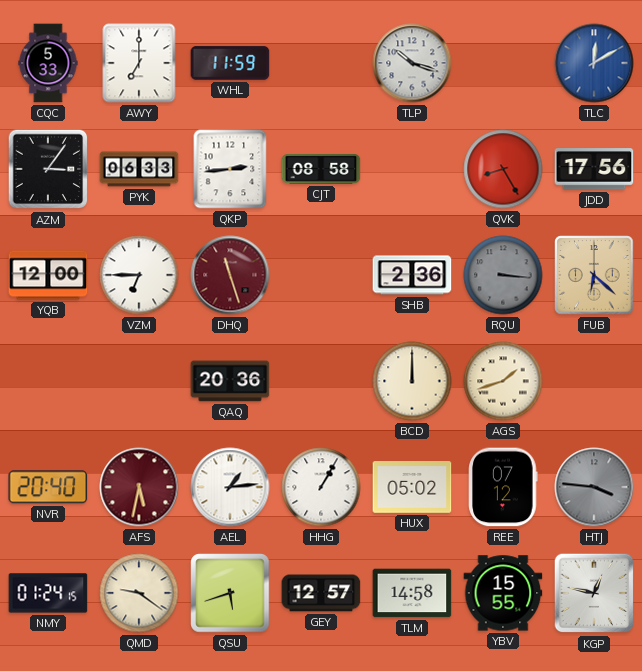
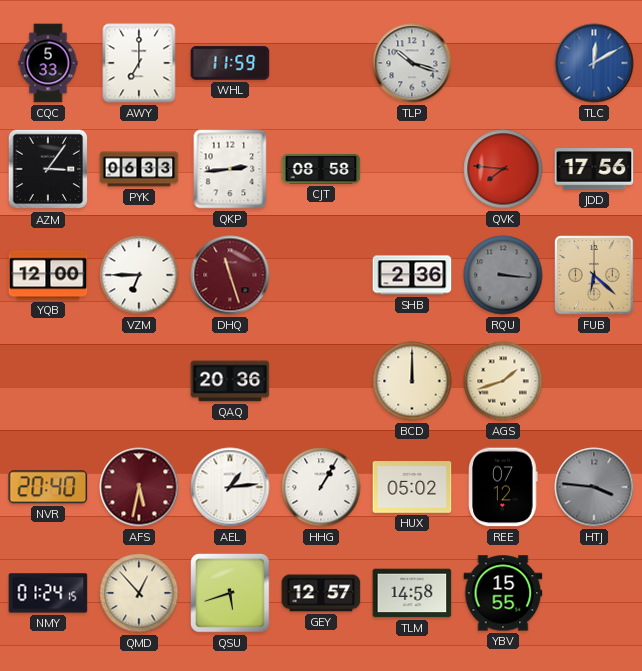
QVK: 8:25 -> 7:46 (503, 169)
QMD: 9:21 -> 12:53 (139, 593)
KGP: 12:47 -> none (594, 593)
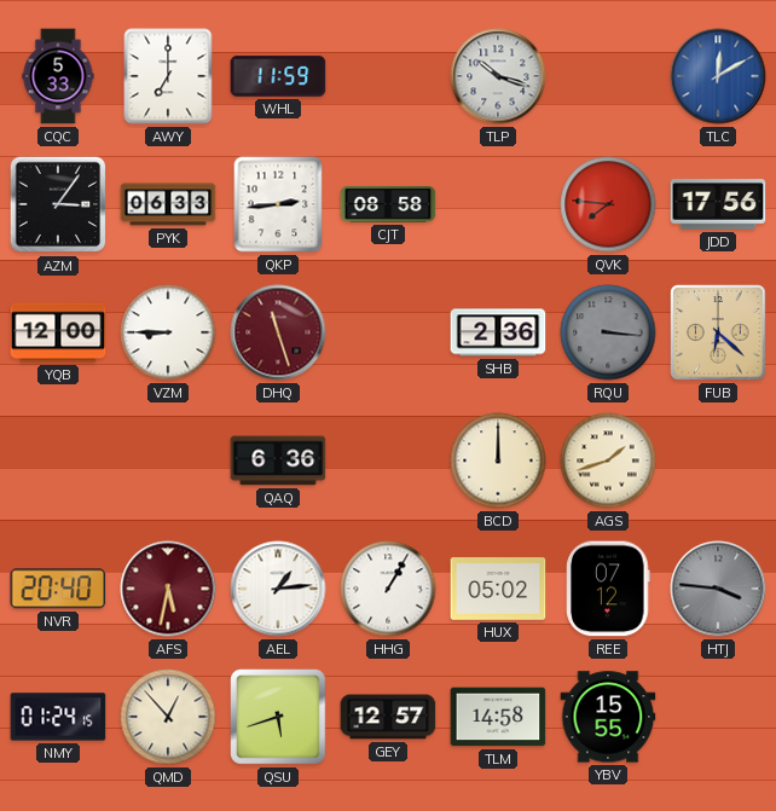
VZM: 6:45 -> 8:45 (168, 332)
QAQ: 20:36 -> 6:36 (278, 460)
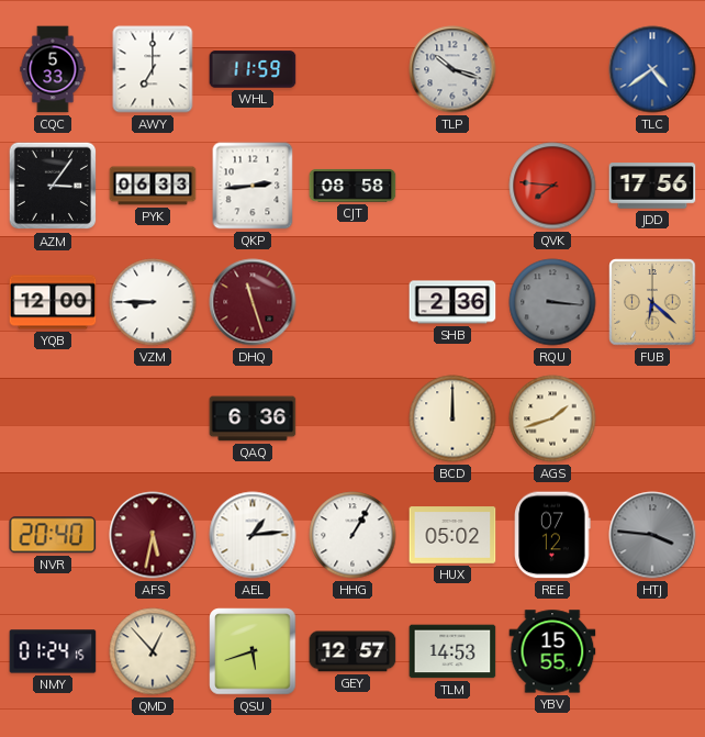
TLC: 12:10 -> 4:39 (652, 69)
TLM: 14:58 -> 14:53 (452, 651)
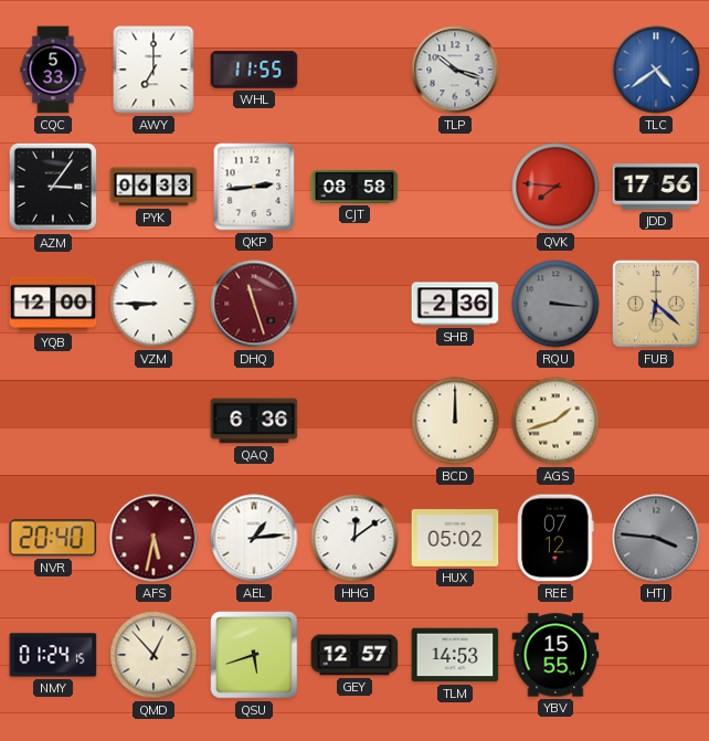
WHL: 11:59 -> 11:55 (254, 70)
HHG: 1:05 -> 12:09 (354, 538)
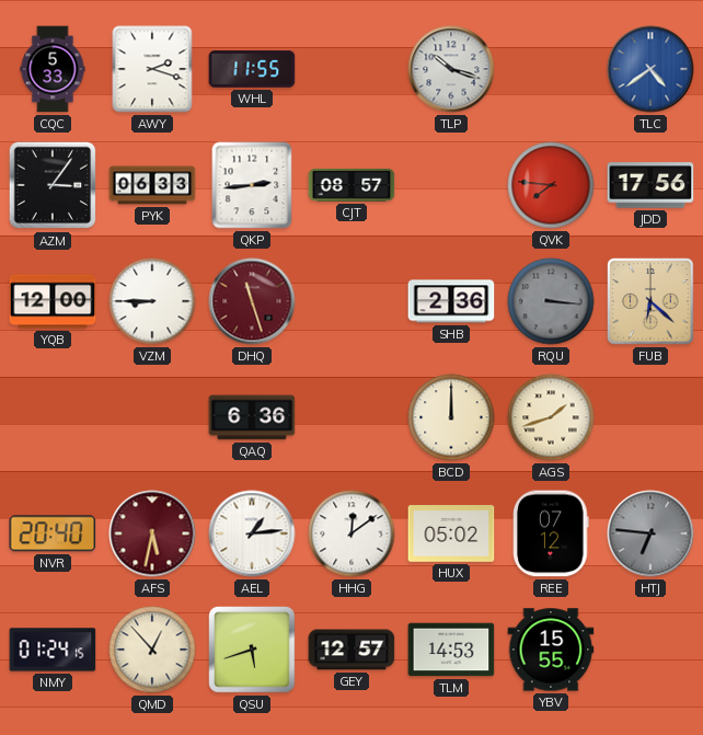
AWY: 7:00 -> 2:18 (152, 69)
CJT: 08:58 -> 08:57 (351, 185)
HTJ: 3:46 -> 6:46 (650, 533)
